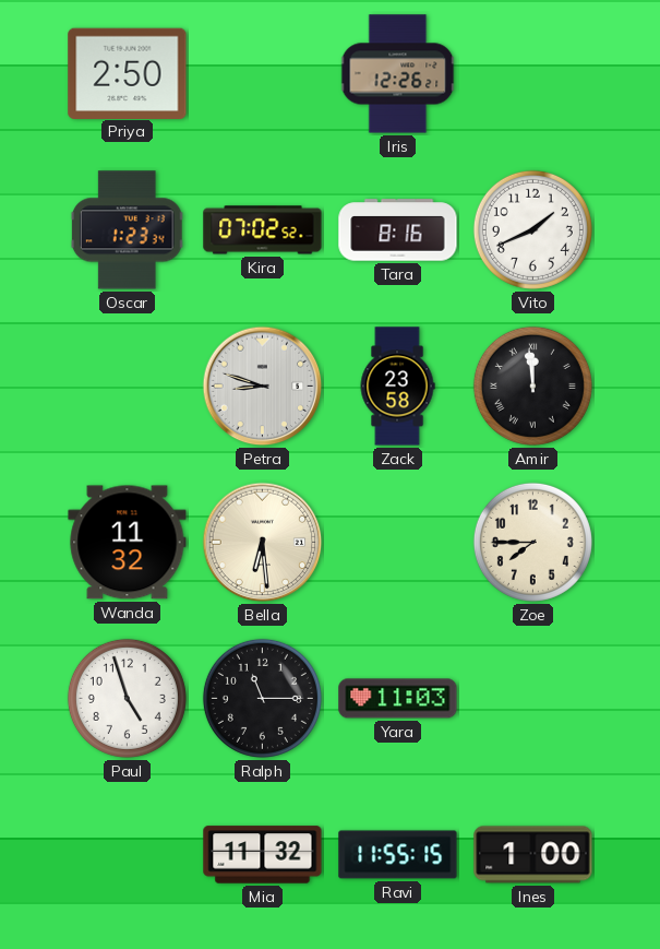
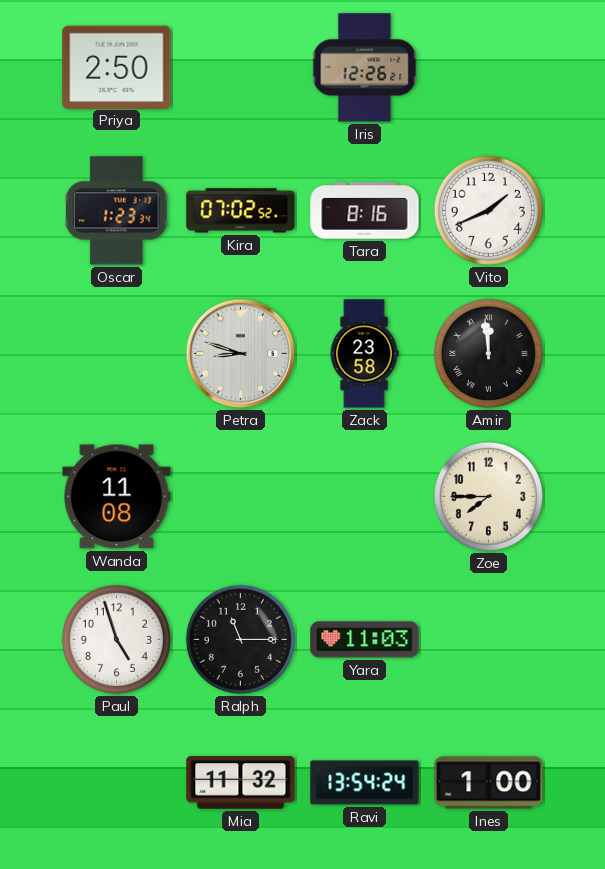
Wanda: 11:32 -> 11:08 (117, 497)
Bella: 6:29 -> none (263, 543)
Ravi: 11:55 -> 13:54 (365, 783)
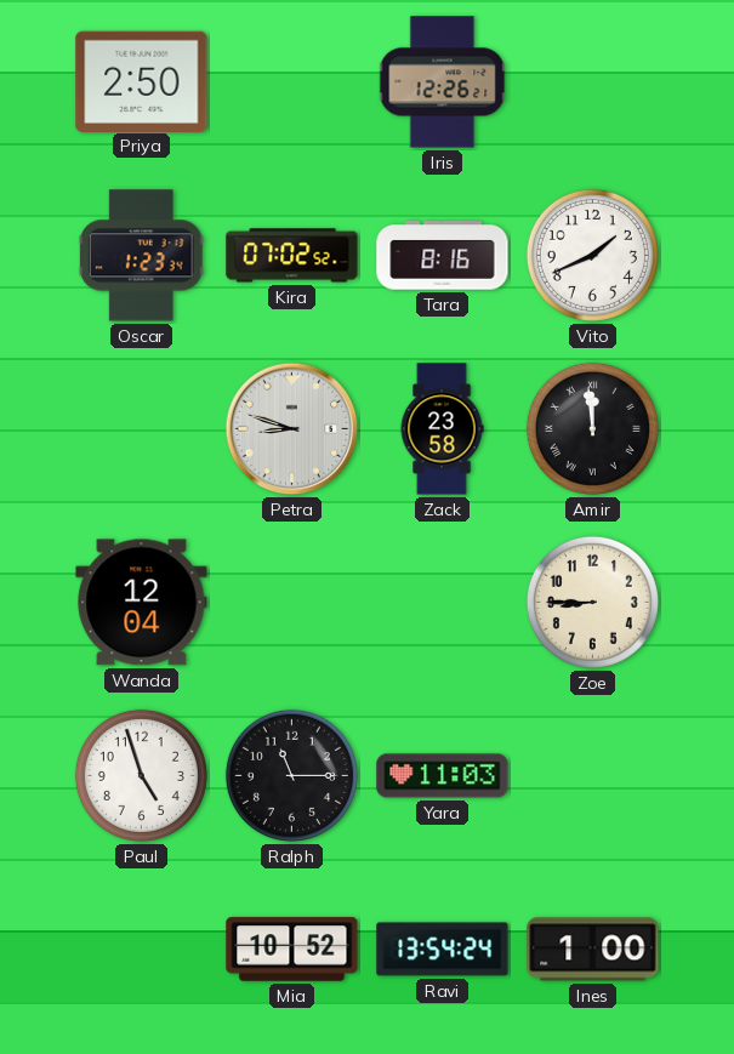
Wanda: 11:08 -> 12:04 (142, 603)
Zoe: 7:45 -> 8:45 (592, 602)
Mia: 11:32 -> 10:52 (292, 950)
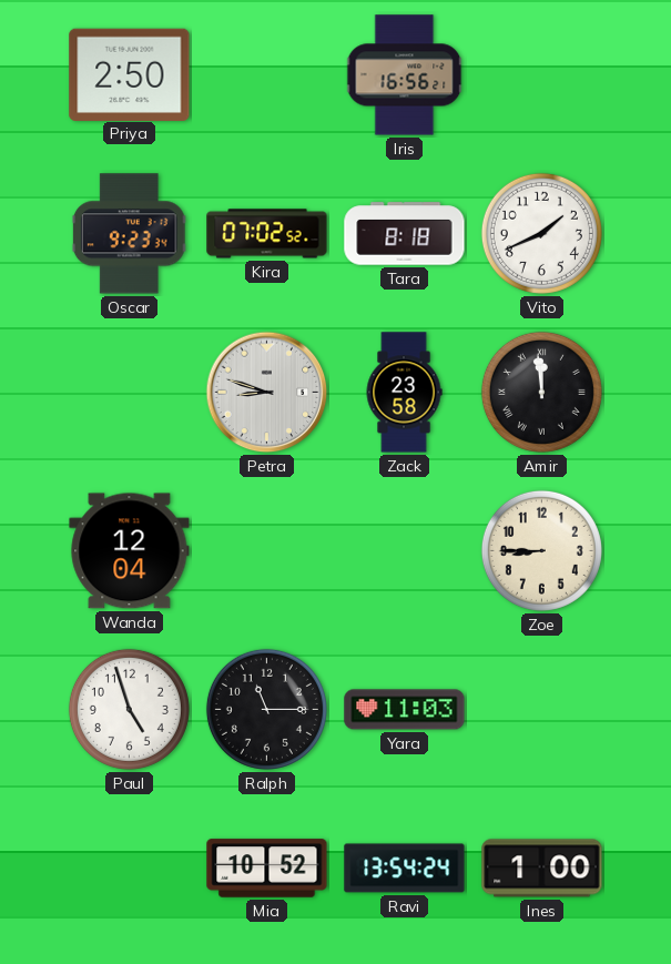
Iris: 12:26 -> 16:56 (405, 75)
Oscar: 1:23 -> 9:23 (129, 234)
Tara: 8:16 -> 8:18 (405, 234)
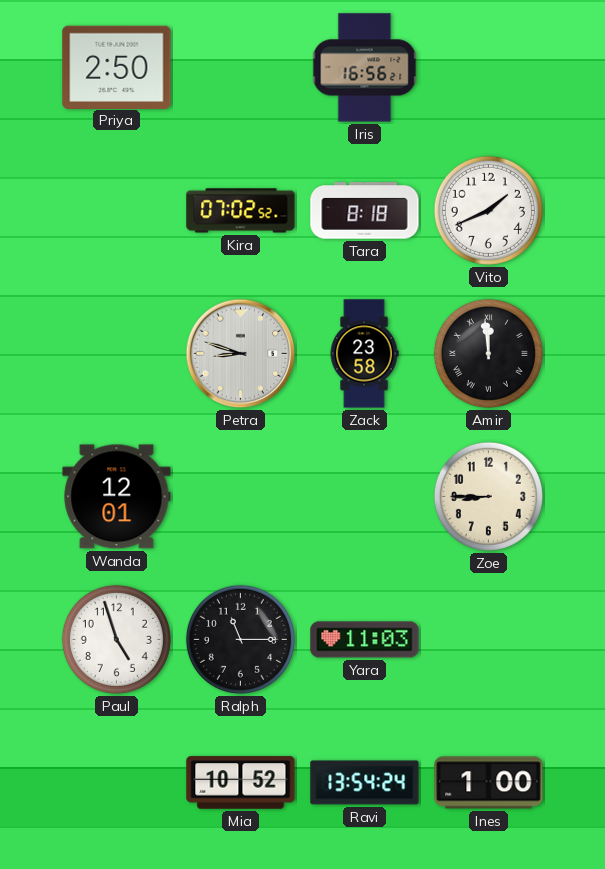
Oscar: 9:23 -> none (129, 234)
Wanda: 12:04 -> 12:01 (117, 497)
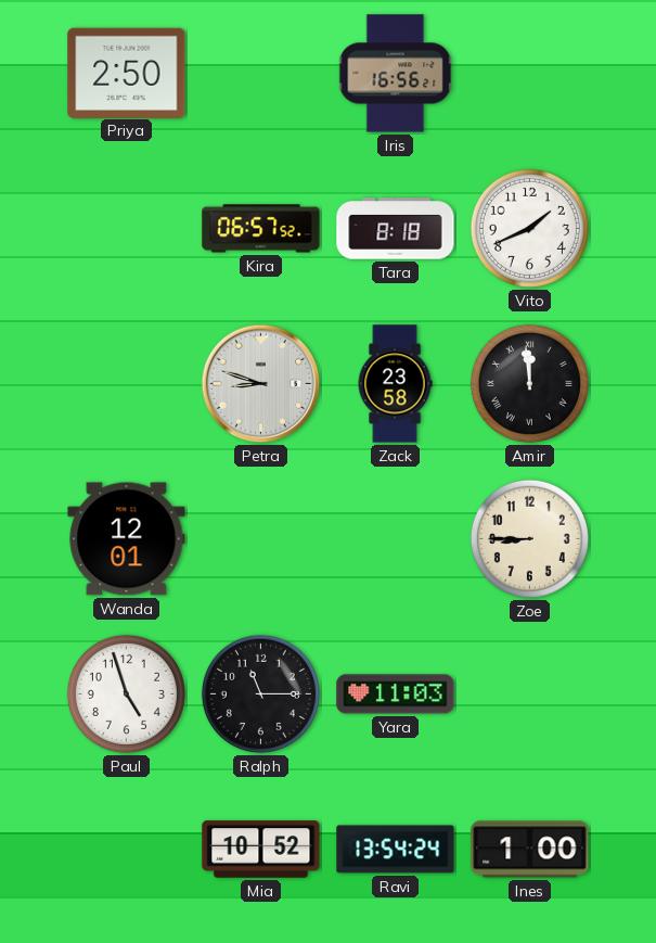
Kira: 07:02 -> 06:57 (261, 229)
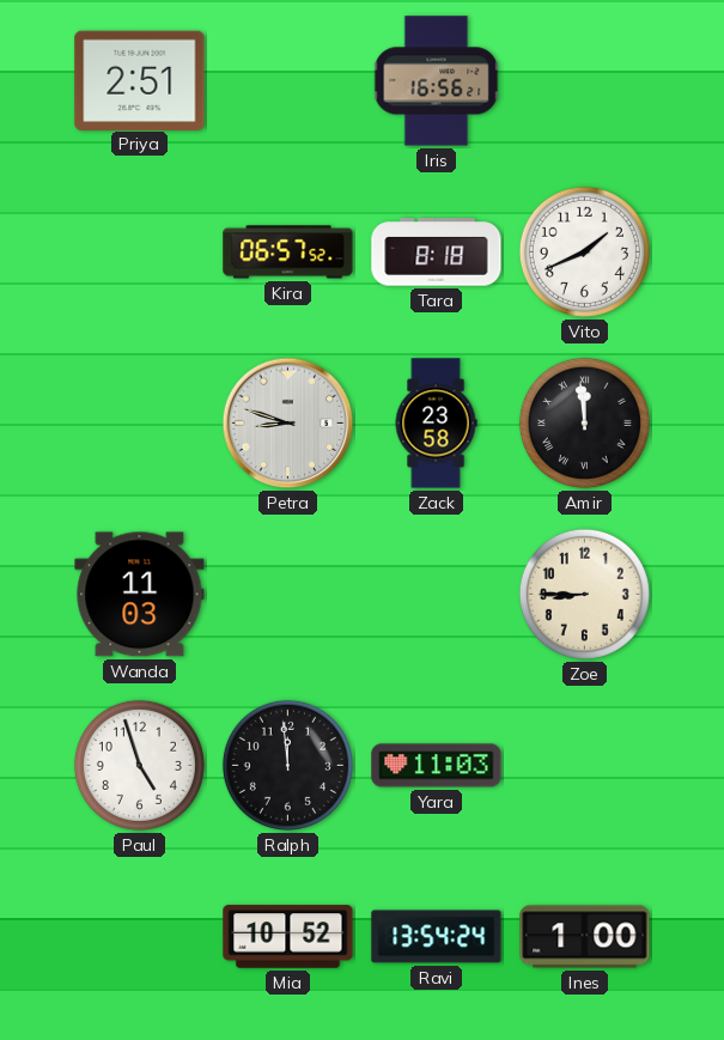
Priya: 2:50 -> 2:51 (140, 80)
Wanda: 12:01 -> 11:03 (140, 595)
Ralph: 11:15 -> 11:59 (287, 765)
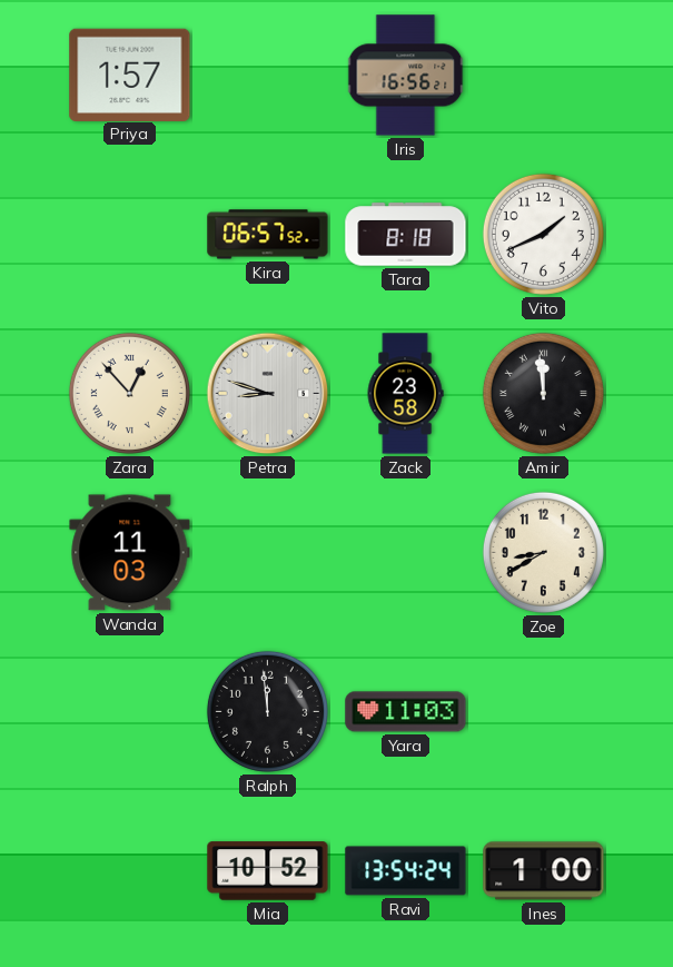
Priya: 2:51 -> 1:57 (130, 75)
Zara: none -> 12:53 (129, 393)
Zoe: 8:45 -> 8:40 (543, 552)
Paul: 4:57 -> none (139, 765)
